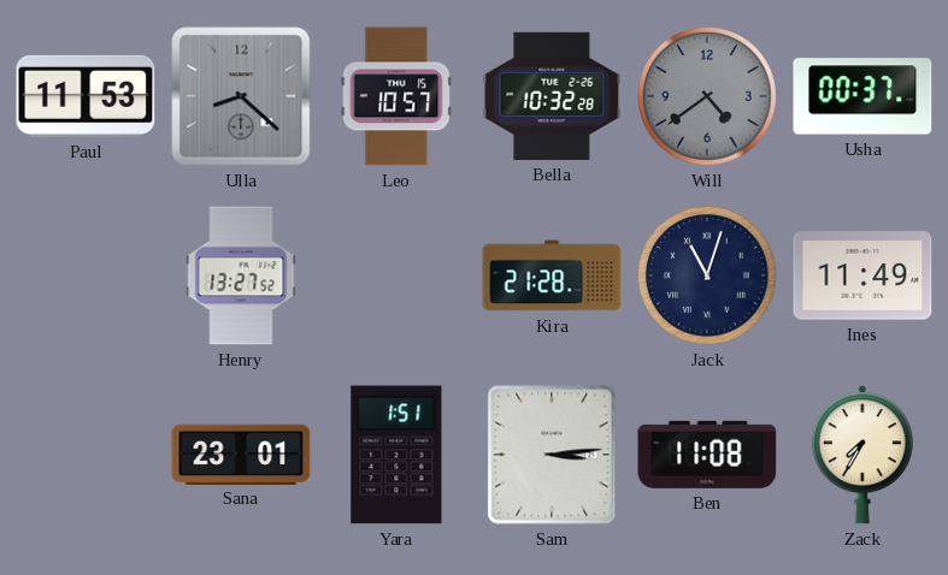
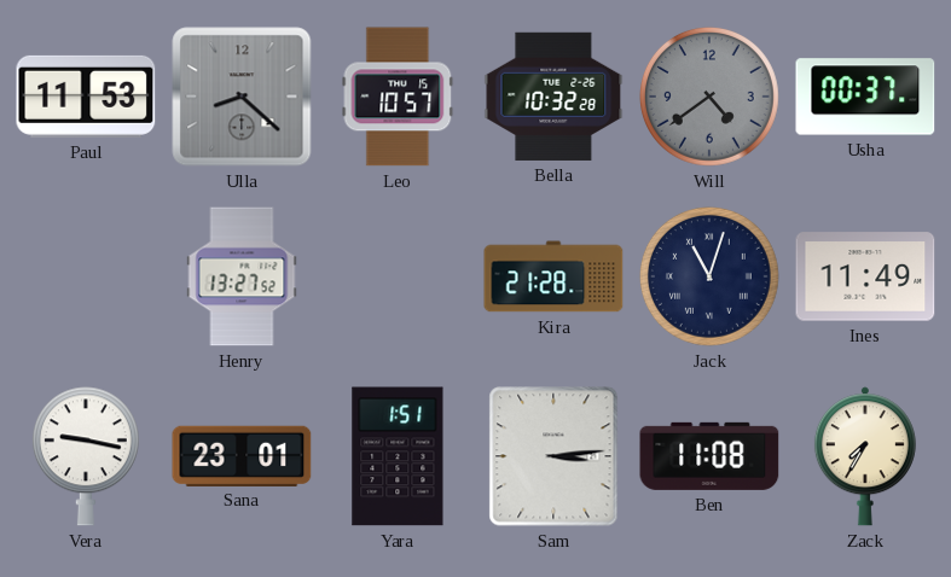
Vera: none -> 9:17 (86, 456)
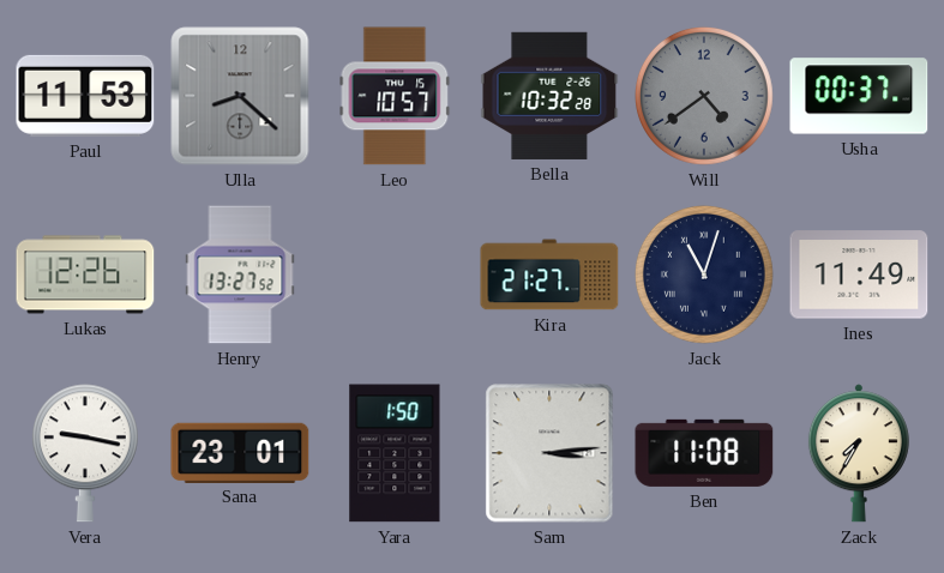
Lukas: none -> 12:26 (85, 275)
Kira: 21:28 -> 21:27 (549, 275)
Yara: 1:51 -> 1:50 (395, 453)
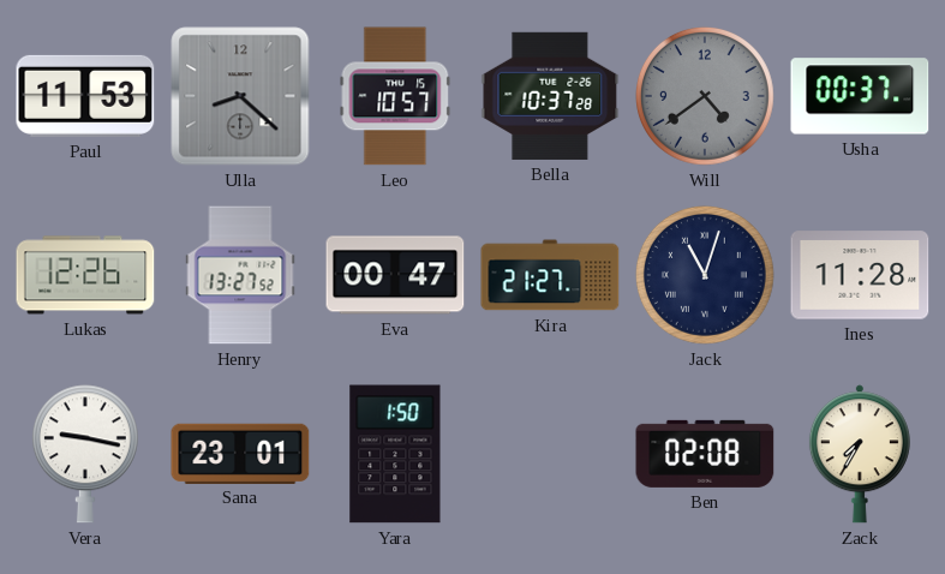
Bella: 10:32 -> 10:37 (550, 96)
Eva: none -> 00:47 (395, 275)
Ines: 11:49 -> 11:28 (860, 275)
Sam: 3:14 -> none (549, 453)
Ben: 11:08 -> 02:08 (705, 454)
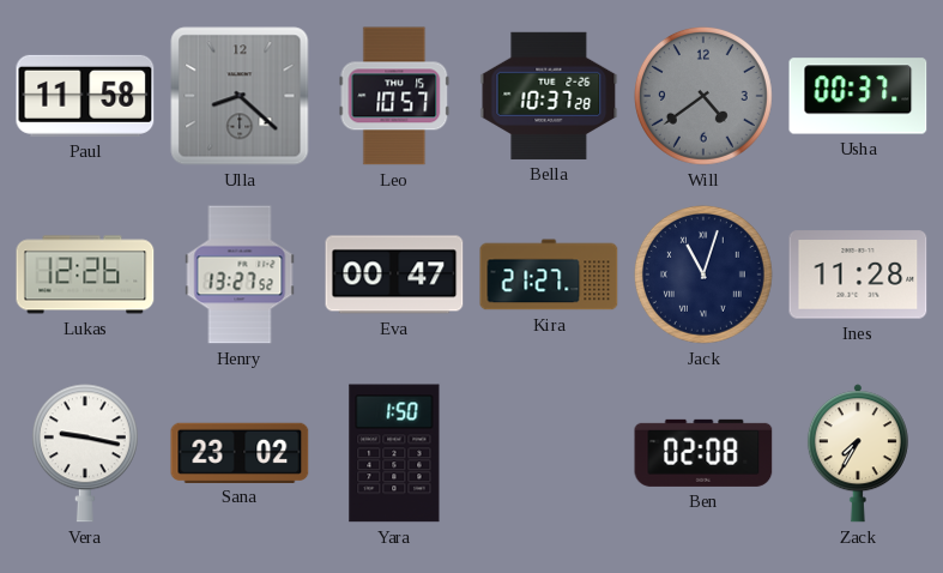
Paul: 11:53 -> 11:58 (85, 96)
Sana: 23:01 -> 23:02 (240, 452)
